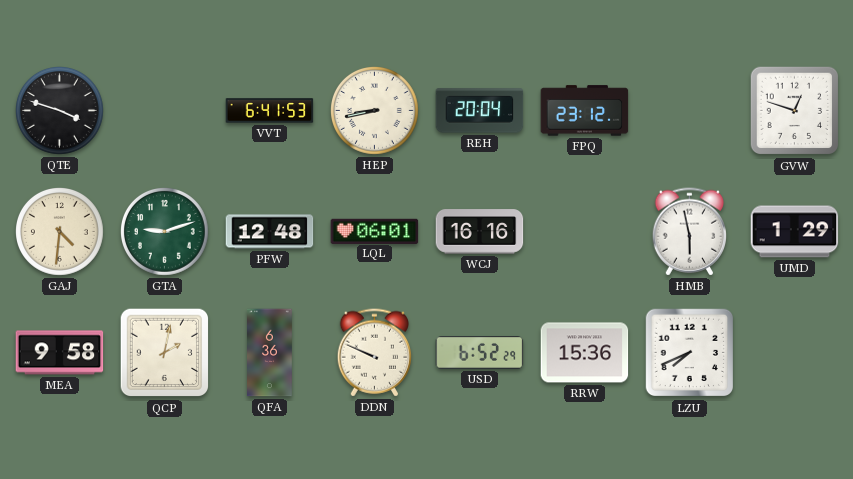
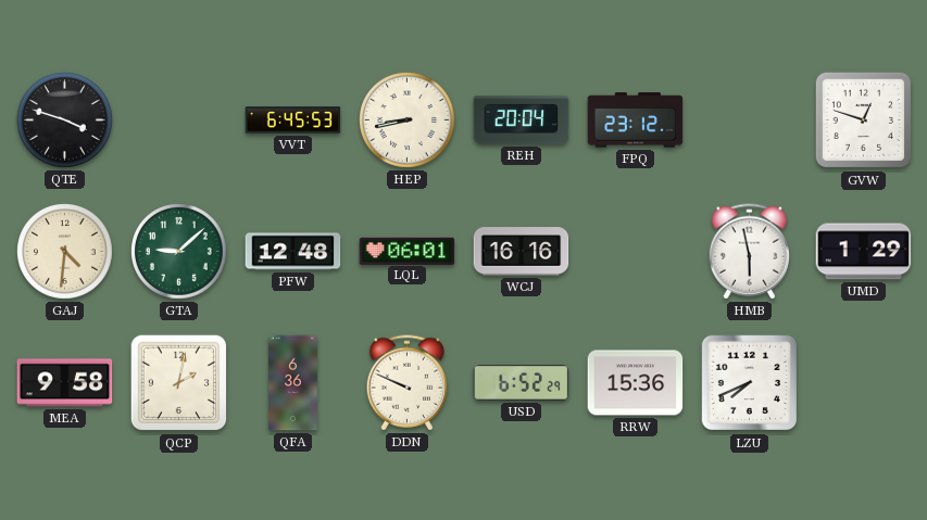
VVT: 6:41 -> 6:45 (293, 121)
GTA: 9:12 -> 9:08 (179, 252)
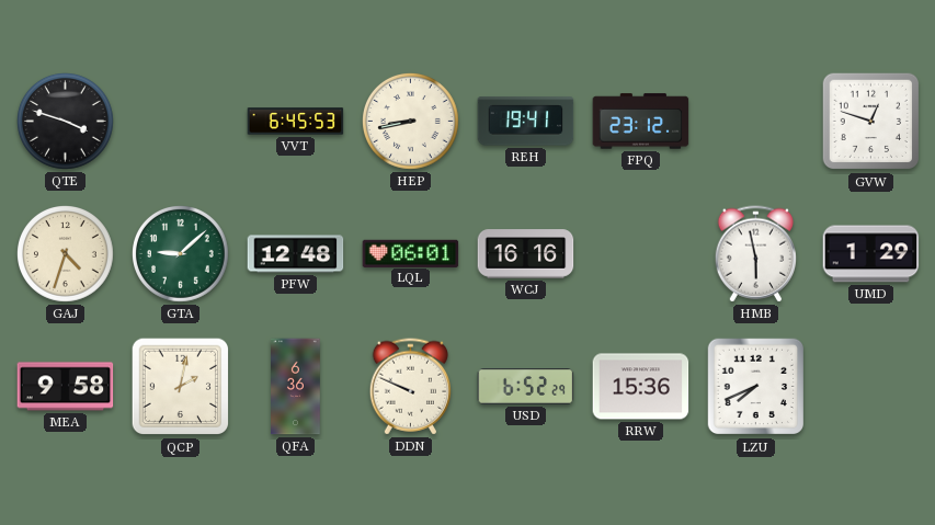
REH: 20:04 -> 19:41 (526, 122)
GAJ: 4:31 -> 4:33 (66, 254)
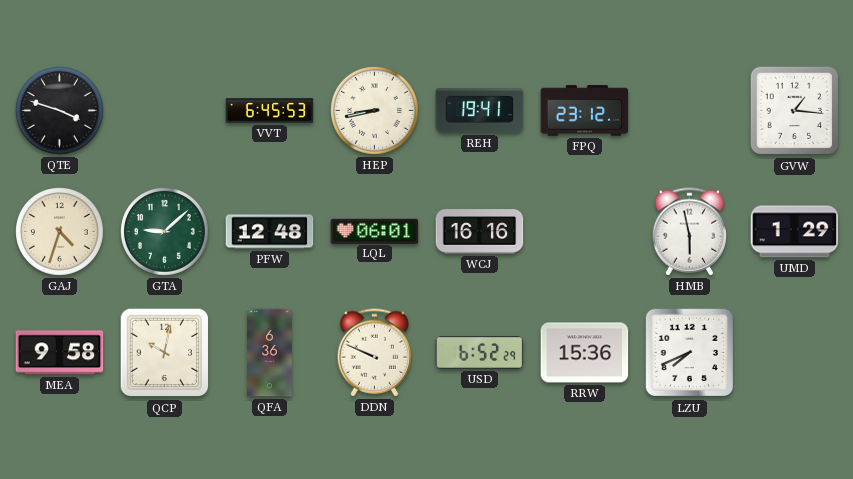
GVW: 12:48 -> 1:16 (795, 111)
QCP: 2:02 -> 10:02 (165, 353)
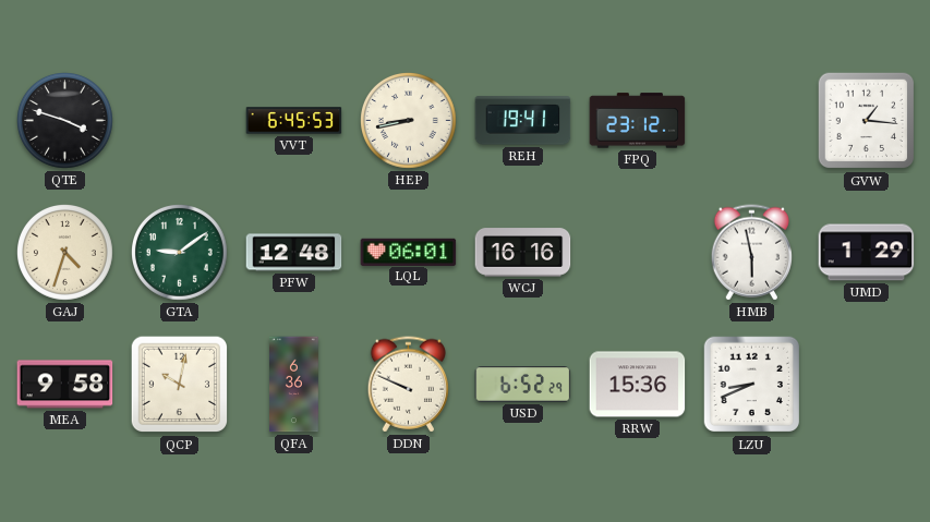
GTA: 9:08 -> 9:09 (180, 253)
LZU: 7:41 -> 8:41 (752, 385)
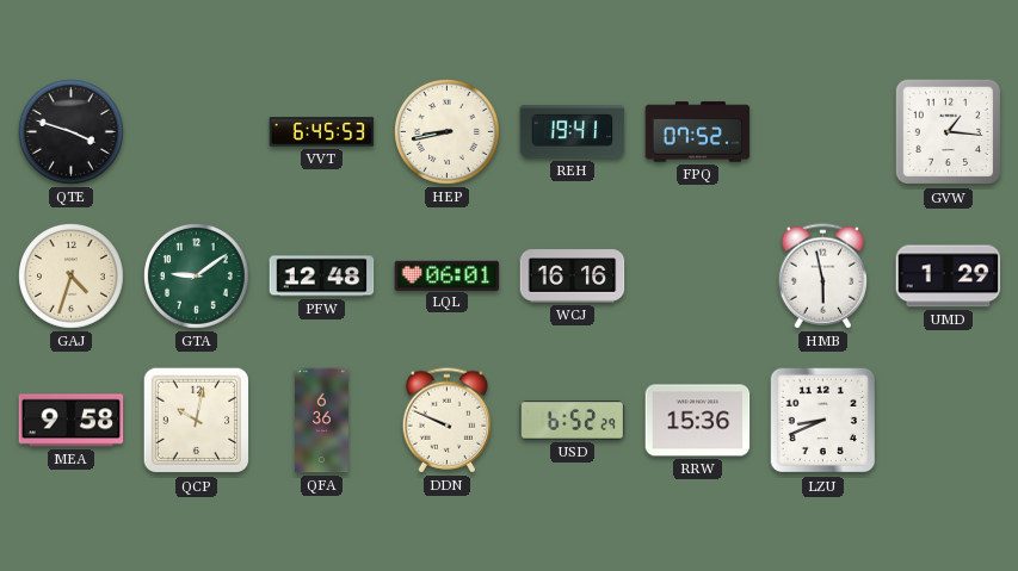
FPQ: 23:12 -> 07:52 (698, 132)
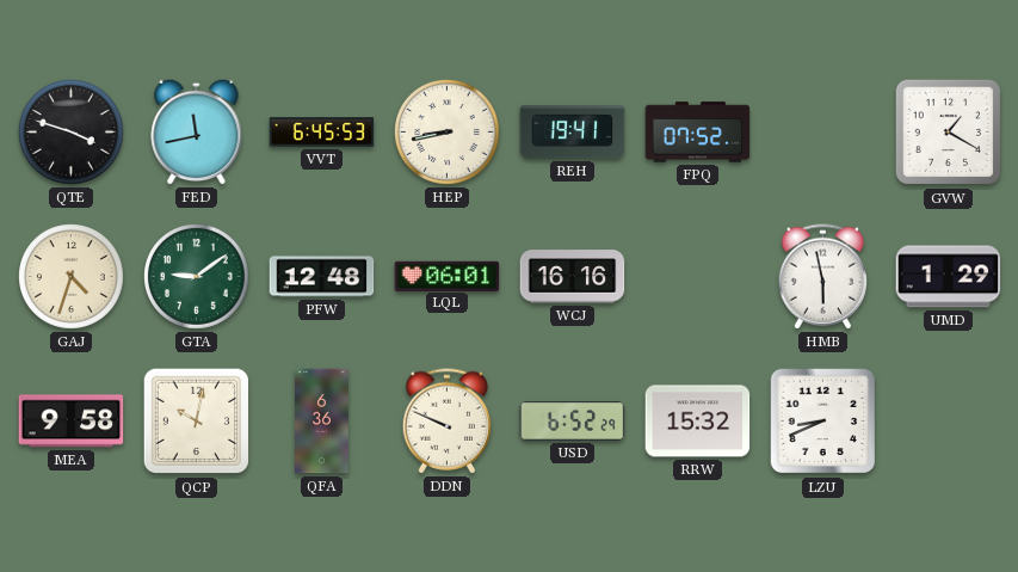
FED: none -> 11:43 (197, 131)
GVW: 1:16 -> 1:20 (949, 133)
RRW: 15:36 -> 15:32 (698, 422)
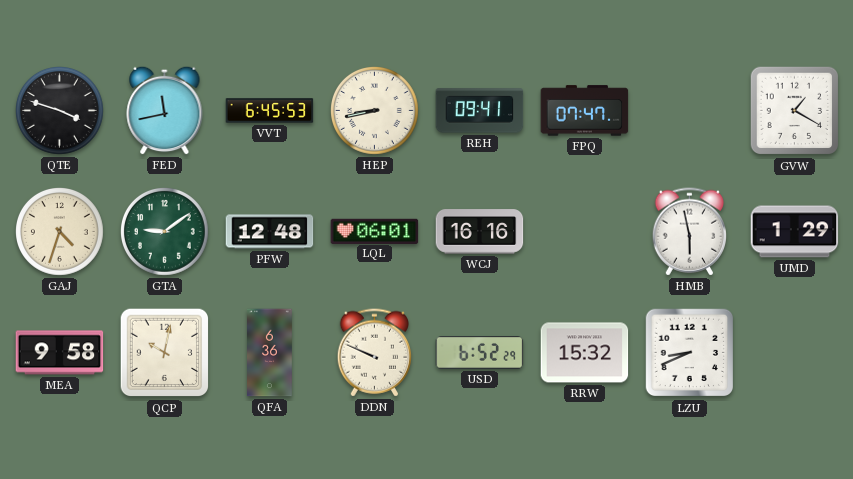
REH: 19:41 -> 09:41 (480, 111)
FPQ: 07:52 -> 07:47 (585, 111)
